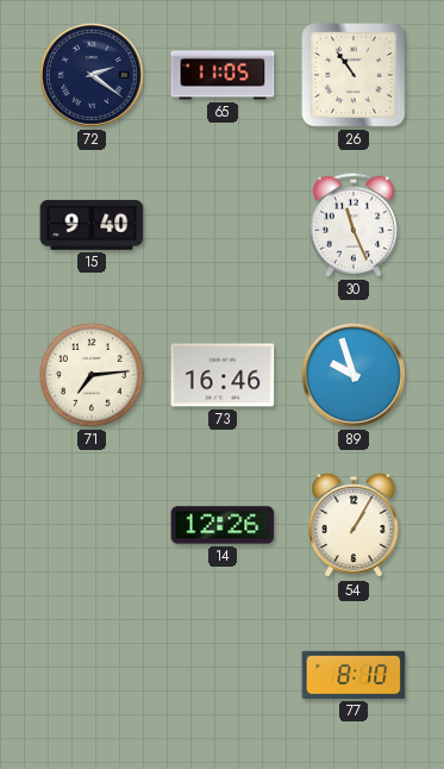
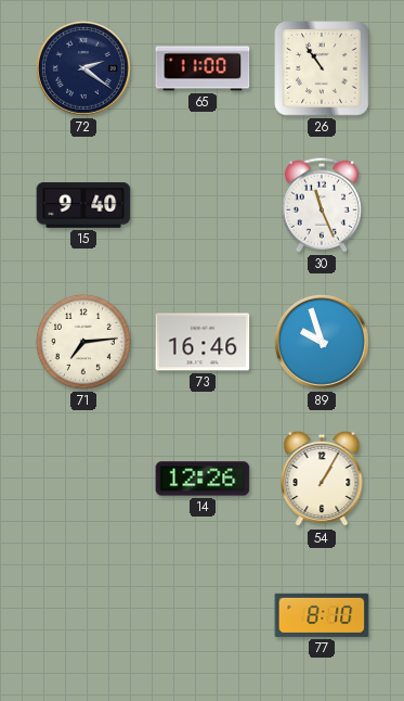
65: 11:05 -> 11:00 (203, 68)
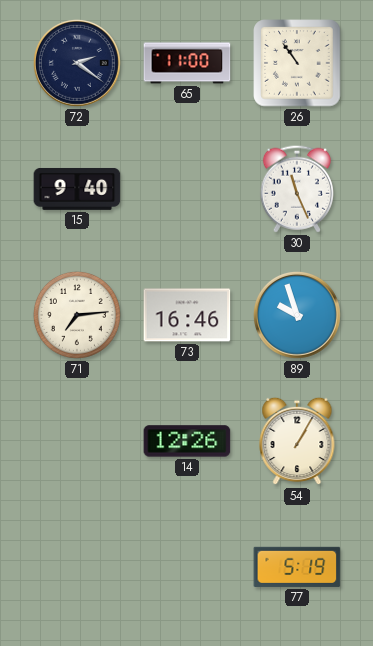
77: 8:10 -> 5:19 (297, 567)
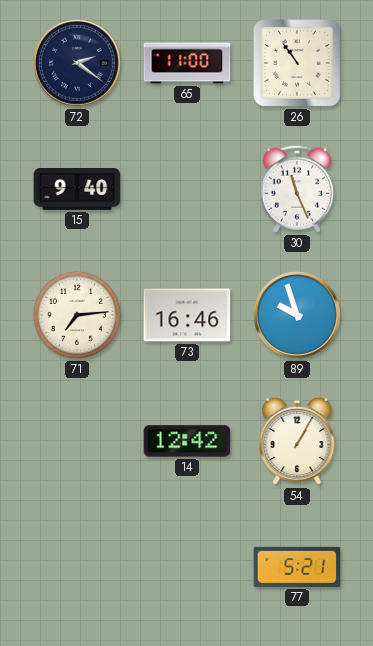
14: 12:26 -> 12:42 (187, 441)
77: 5:19 -> 5:21 (297, 567)
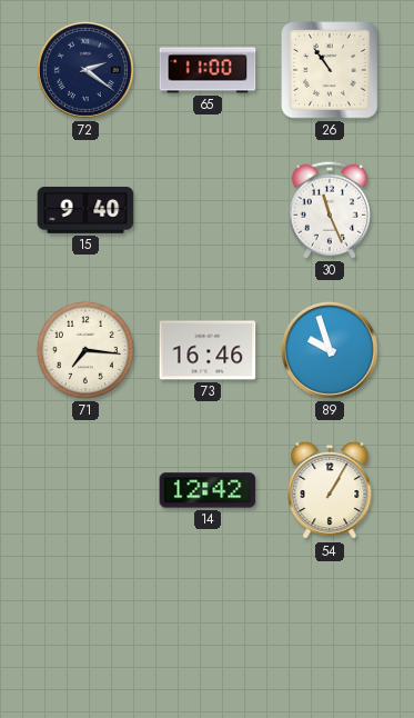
71: 7:14 -> 7:16 (85, 350)
77: 5:21 -> none (297, 567)
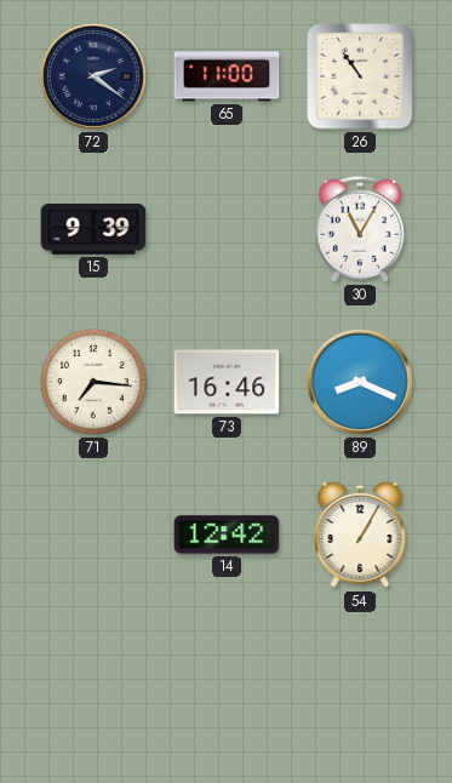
15: 9:40 -> 9:39 (93, 229)
30: 11:26 -> 11:05 (360, 229)
89: 9:57 -> 8:19 (360, 382)
